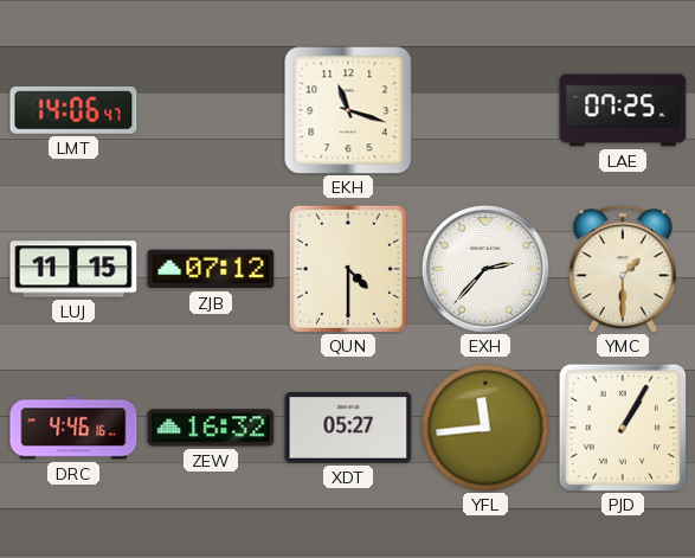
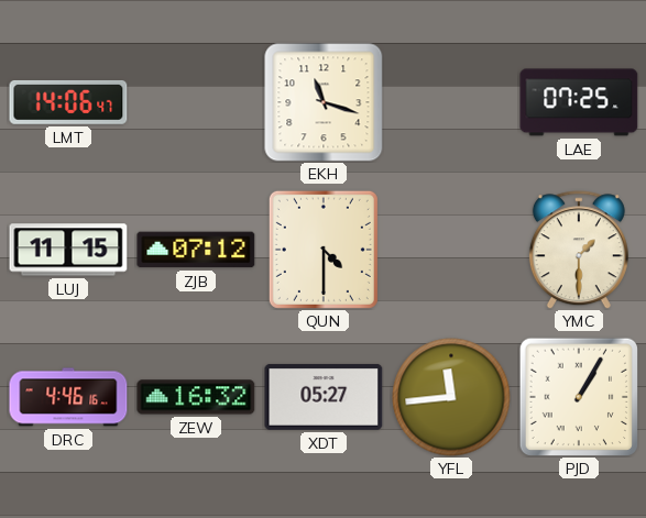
EXH: 2:37 -> none (485, 269)
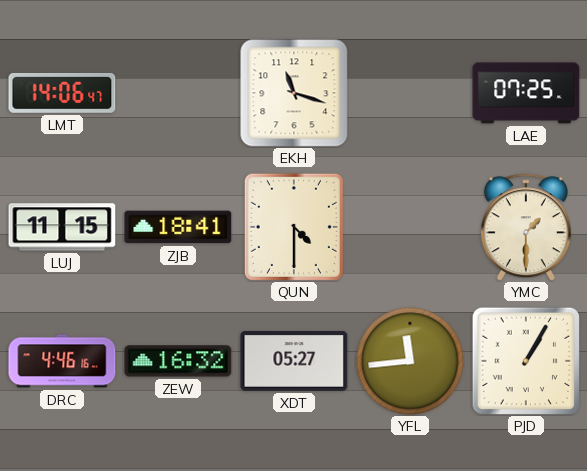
ZJB: 07:12 -> 18:41 (178, 227)
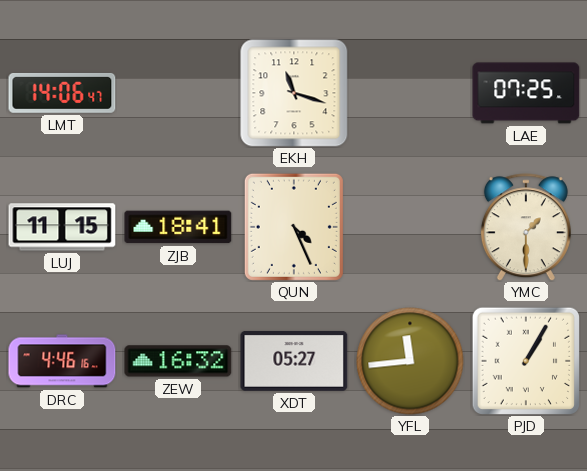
QUN: 4:30 -> 4:26 (294, 227)
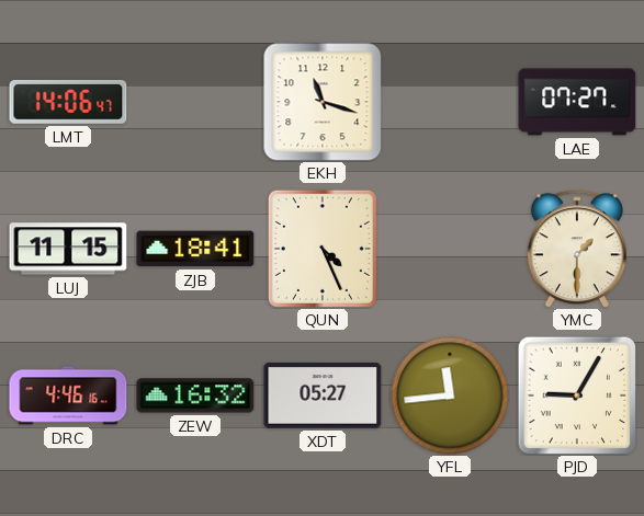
LAE: 07:25 -> 07:27 (577, 102)
PJD: 1:05 -> 9:05 (576, 394)
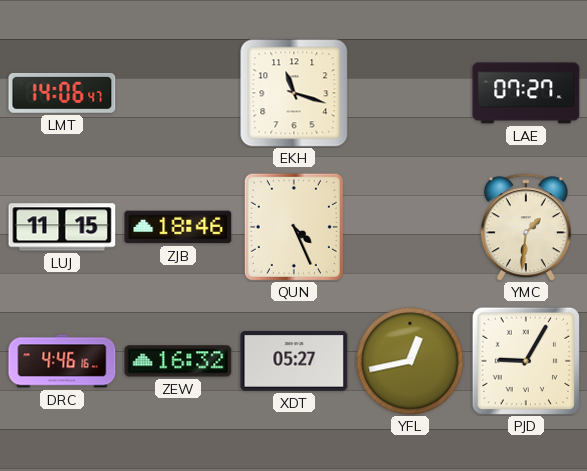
ZJB: 18:41 -> 18:46 (178, 227)
YMC: 1:30 -> 1:31 (526, 227)
YFL: 11:44 -> 12:43 (410, 361)
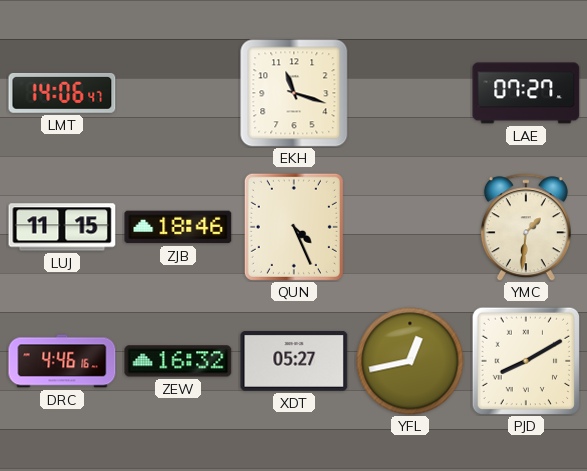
PJD: 9:05 -> 8:10 (525, 360)
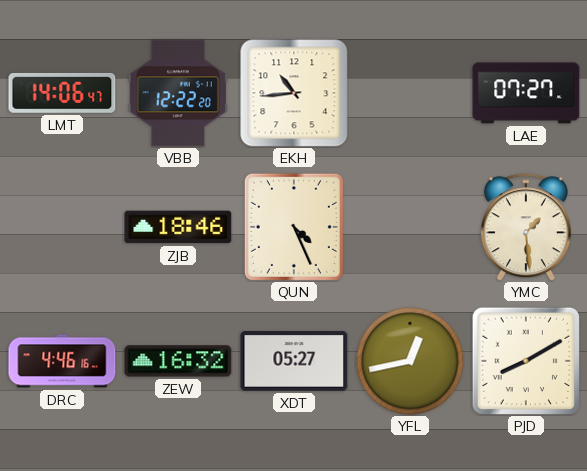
VBB: none -> 12:22 (178, 93)
EKH: 11:18 -> 10:44 (294, 93)
LUJ: 11:15 -> none (62, 227)
YMC: 1:31 -> 1:29 (526, 227)
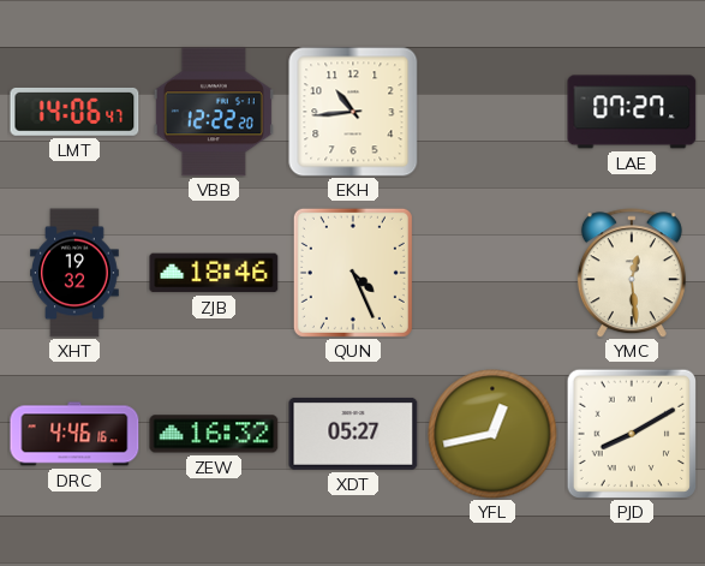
XHT: none -> 19:32 (74, 273)
YMC: 1:29 -> 12:29 (632, 273)
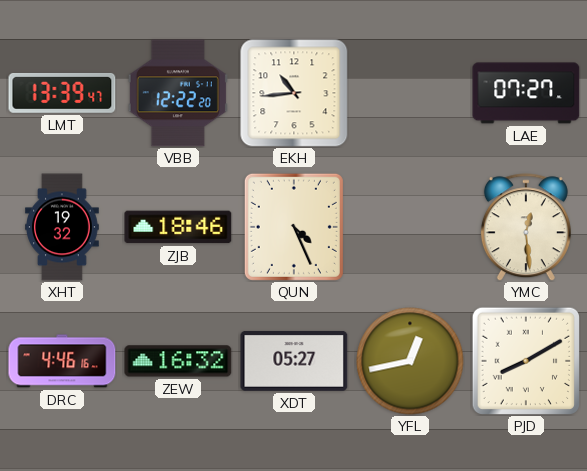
LMT: 14:06 -> 13:39 (62, 93)
